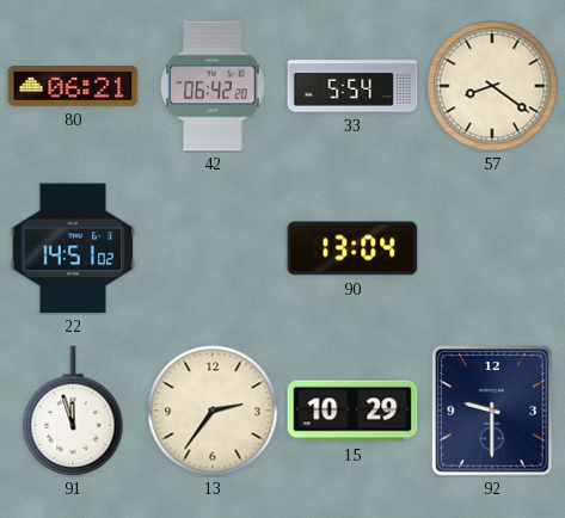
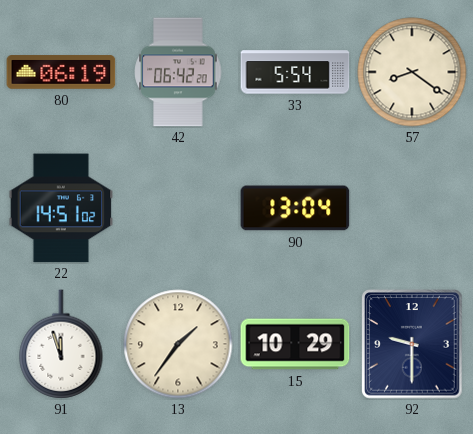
80: 06:21 -> 06:19 (61, 72)
13: 2:36 -> 1:36 (178, 344)
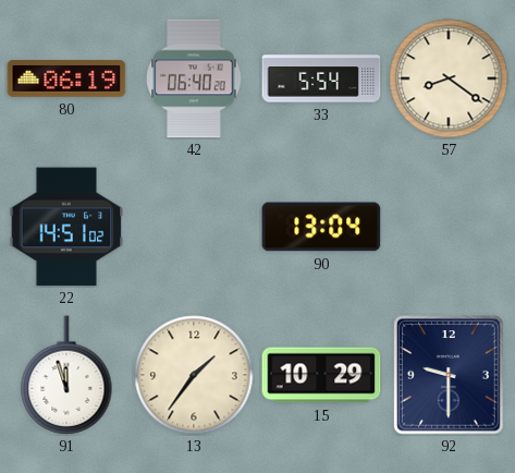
42: 06:42 -> 06:40 (194, 78)
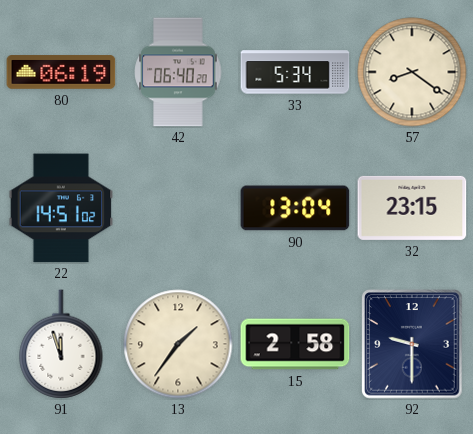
33: 5:54 -> 5:34 (295, 72)
32: none -> 23:15 (412, 208)
15: 10:29 -> 2:58 (295, 344)
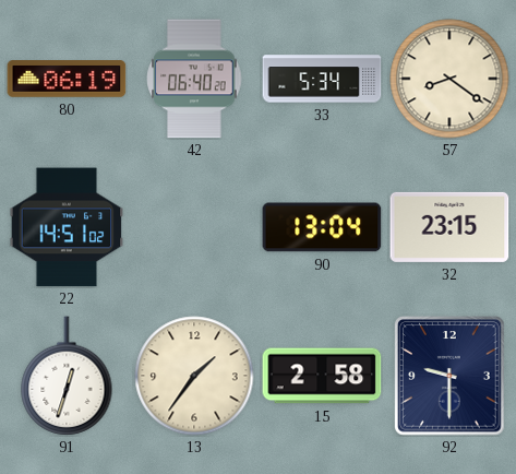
91: 11:57 -> 12:33 (67, 376)
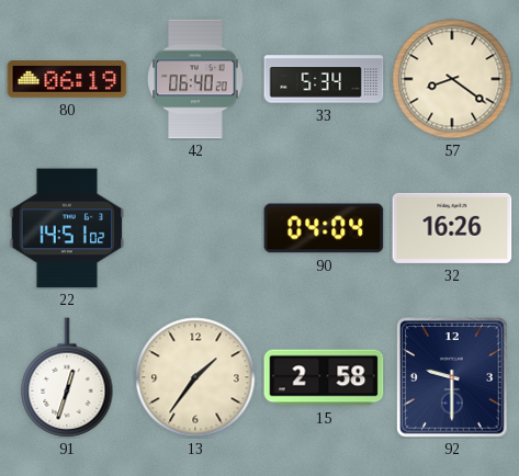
90: 13:04 -> 04:04 (324, 228)
32: 23:15 -> 16:26 (452, 228)
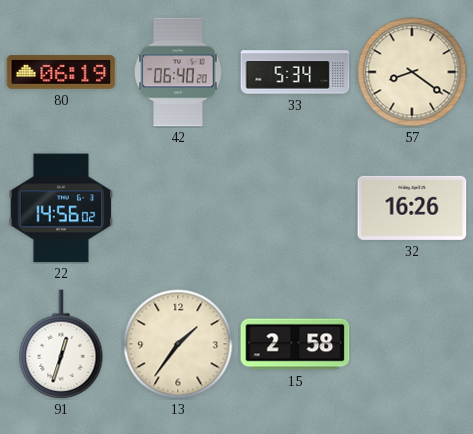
22: 14:51 -> 14:56 (61, 208)
90: 04:04 -> none (324, 228)
92: 9:30 -> none (452, 377)
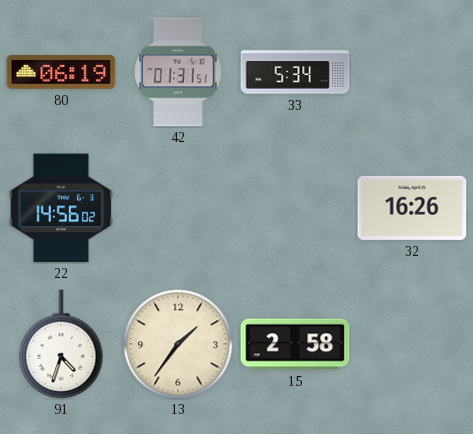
42: 06:40 -> 01:31 (178, 72)
57: 8:21 -> none (412, 72)
91: 12:33 -> 4:33 (61, 344)
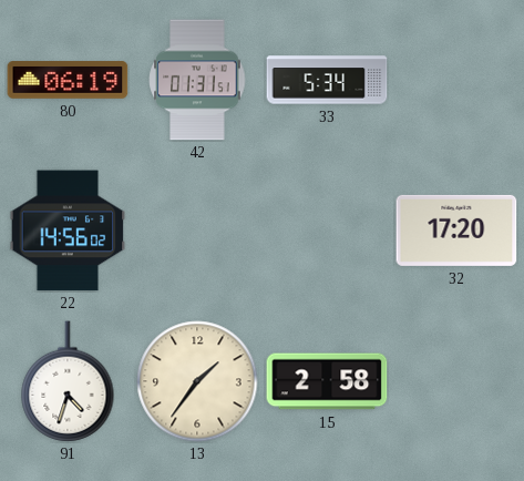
32: 16:26 -> 17:20 (456, 231)
